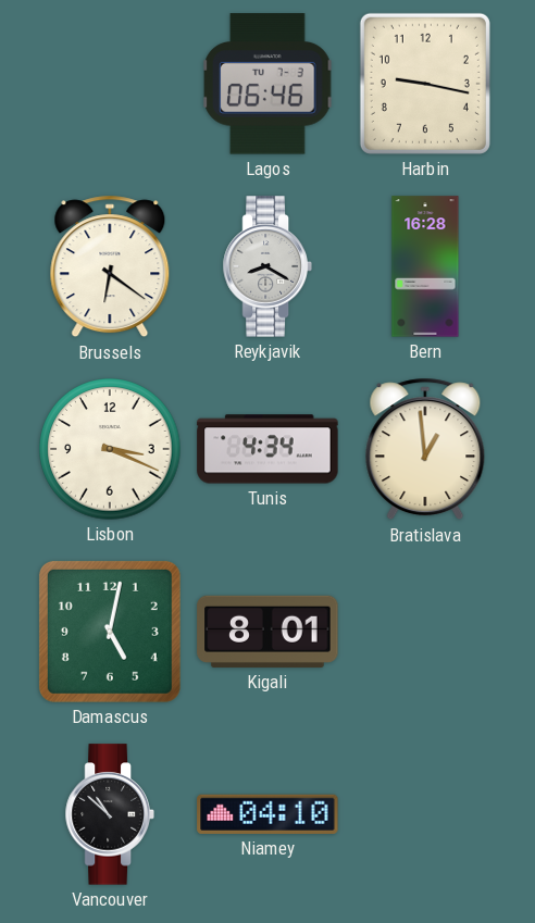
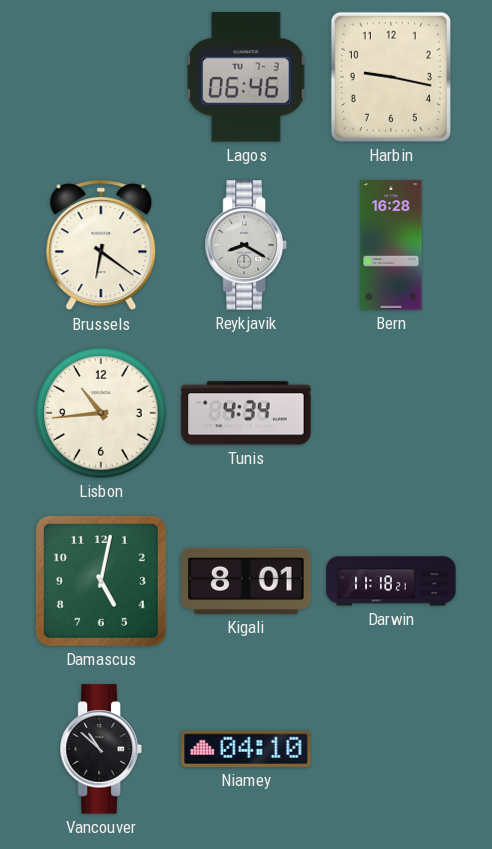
Lisbon: 3:19 -> 10:44 (101, 413)
Bratislava: 12:59 -> none (425, 449)
Darwin: none -> 11:18 (391, 581)
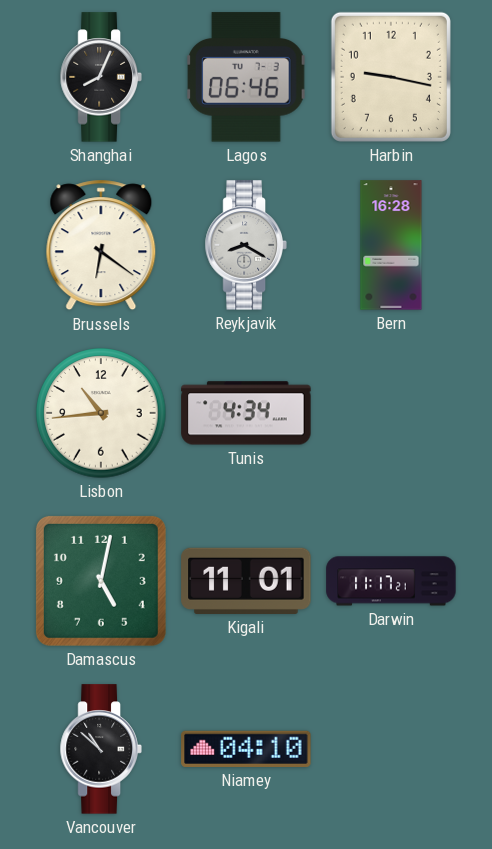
Shanghai: none -> 8:04 (101, 77)
Kigali: 8:01 -> 11:01 (246, 581)
Darwin: 11:18 -> 11:17 (391, 581)
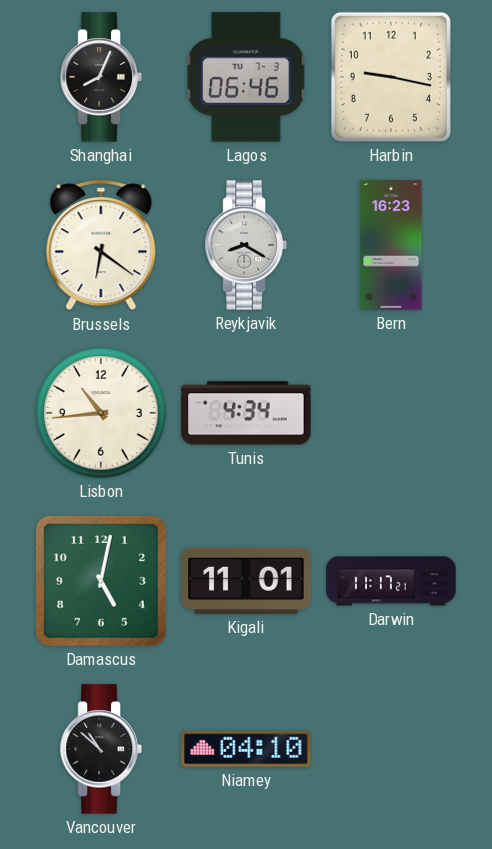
Bern: 16:28 -> 16:23 (391, 245)
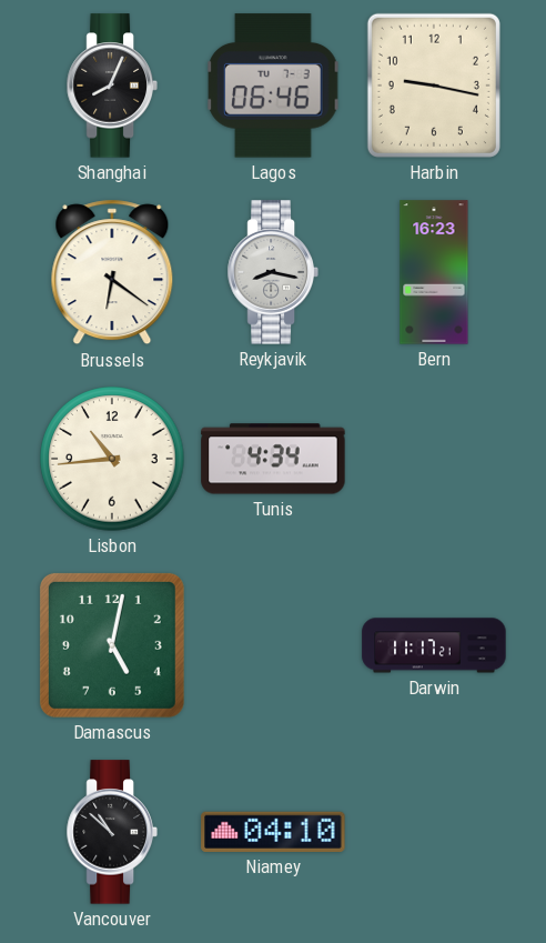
Reykjavik: 8:20 -> 8:17 (273, 272)
Kigali: 11:01 -> none (246, 581)
